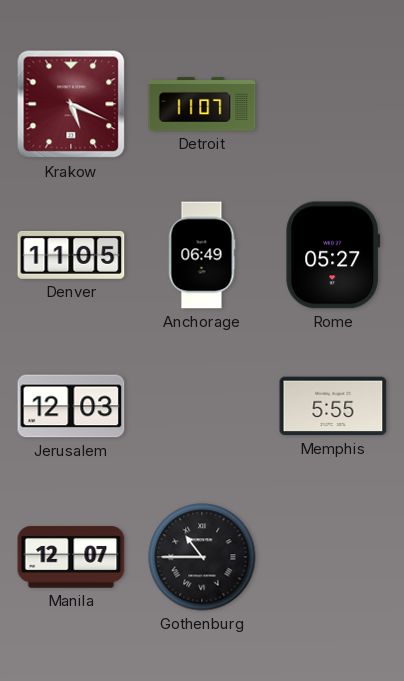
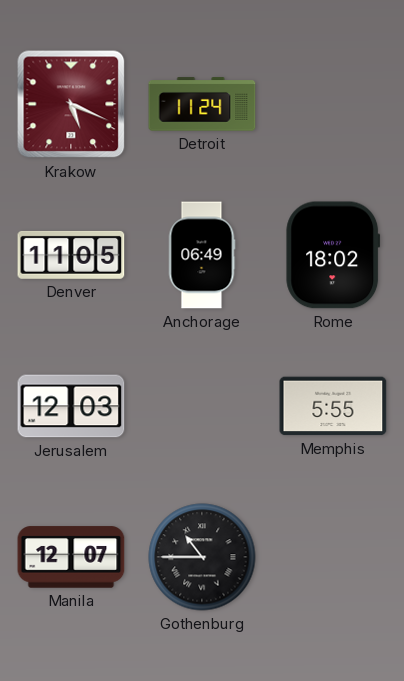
Detroit: 11:07 -> 11:24 (202, 104)
Rome: 05:27 -> 18:02 (333, 255)
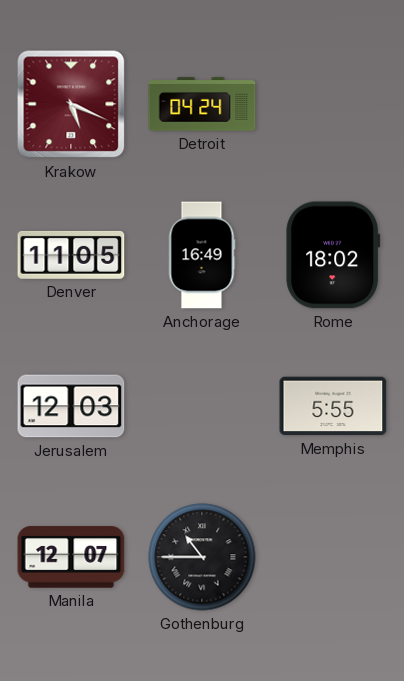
Detroit: 11:24 -> 04:24 (202, 104)
Anchorage: 06:49 -> 16:49 (202, 255)
